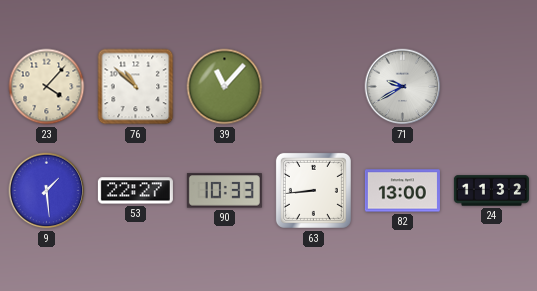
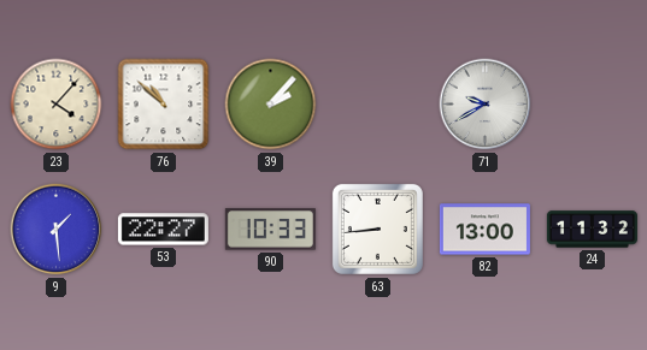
39: 11:07 -> 2:07 (271, 105)
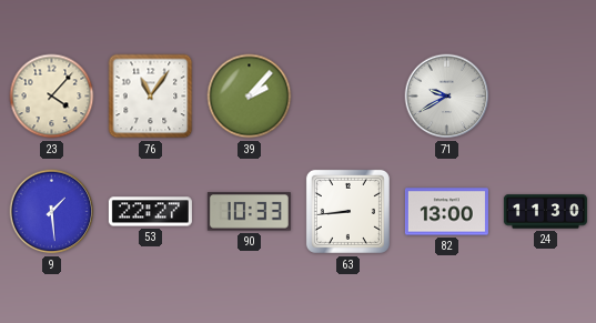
76: 10:52 -> 11:06 (151, 97)
24: 11:32 -> 11:30 (545, 212)
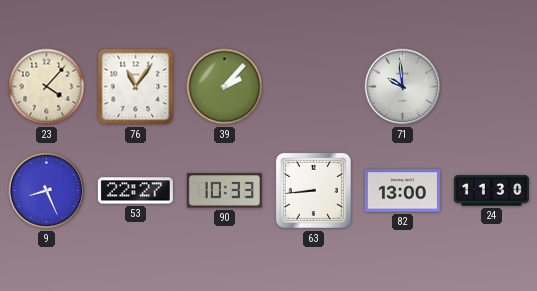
71: 9:40 -> 9:59 (403, 87)
9: 1:29 -> 8:26 (47, 191)
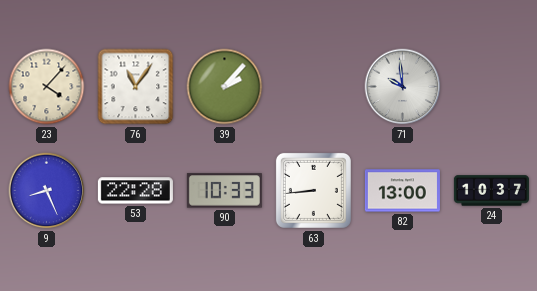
53: 22:27 -> 22:28 (135, 191)
24: 11:30 -> 10:37 (491, 191)
